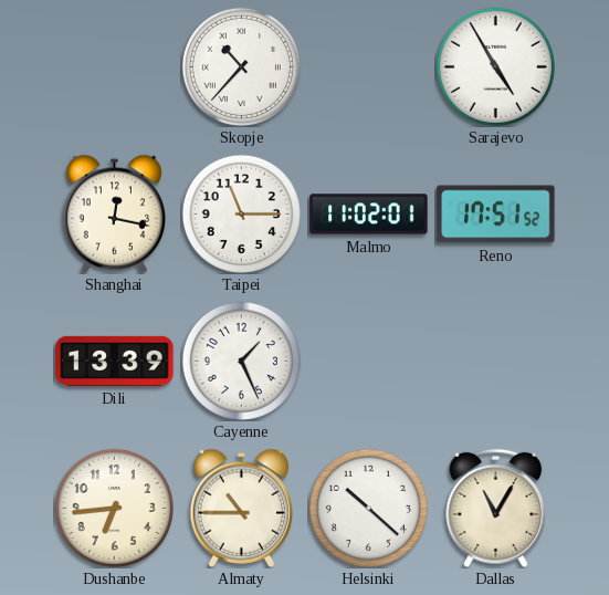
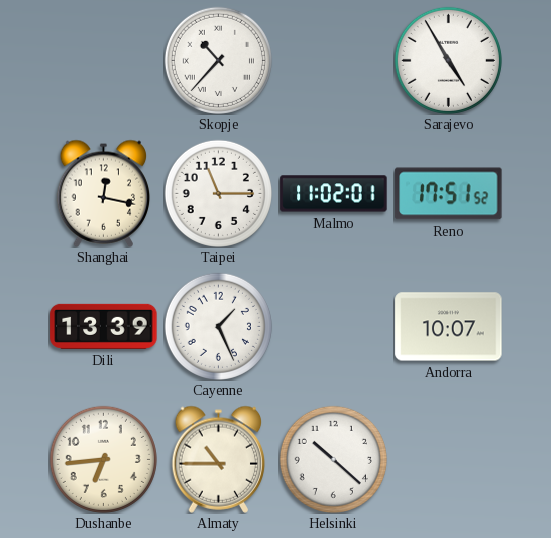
Andorra: none -> 10:07 (449, 327)
Dallas: 11:05 -> none (496, 508)
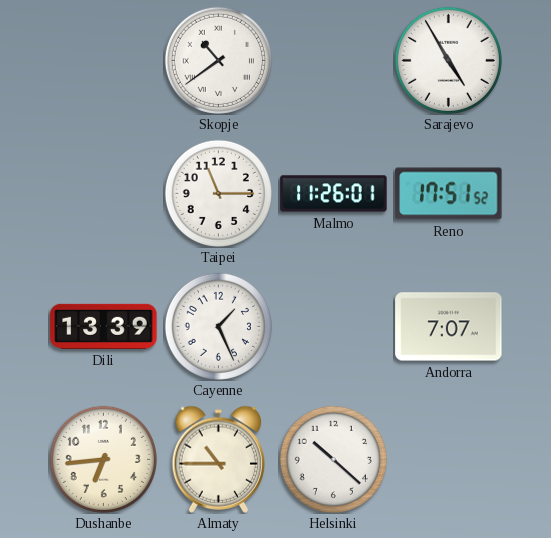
Skopje: 10:37 -> 10:39 (218, 60)
Shanghai: 12:17 -> none (104, 193)
Malmo: 11:02 -> 11:26 (334, 194)
Andorra: 10:07 -> 7:07 (449, 327)
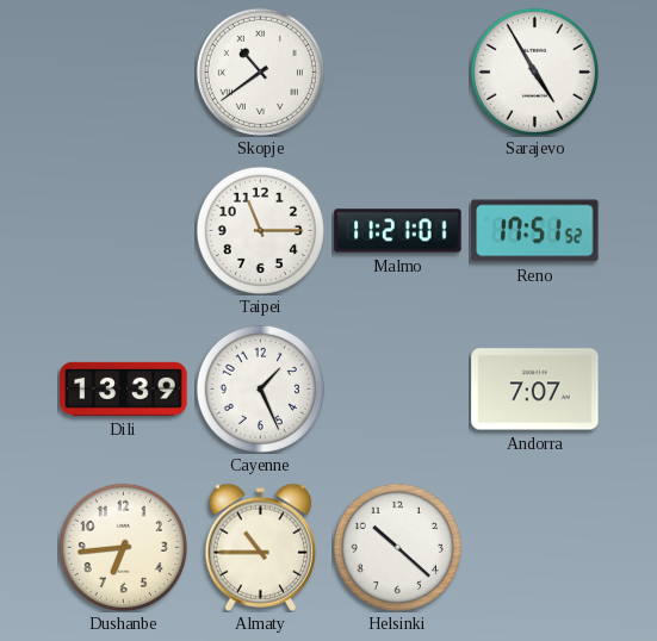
Malmo: 11:26 -> 11:21 (398, 231)
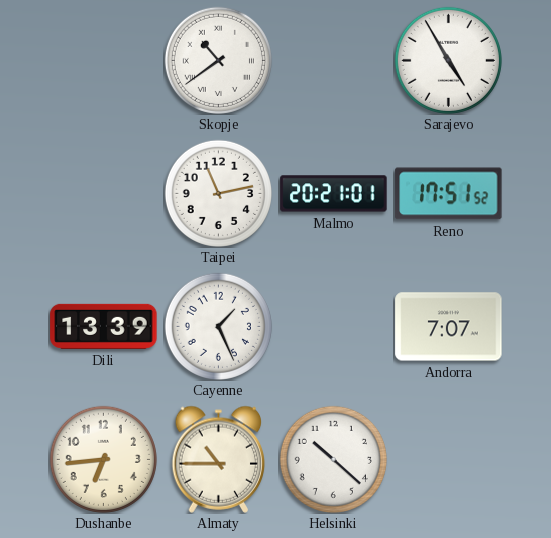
Taipei: 11:15 -> 11:13 (218, 193)
Malmo: 11:21 -> 20:21 (334, 194)
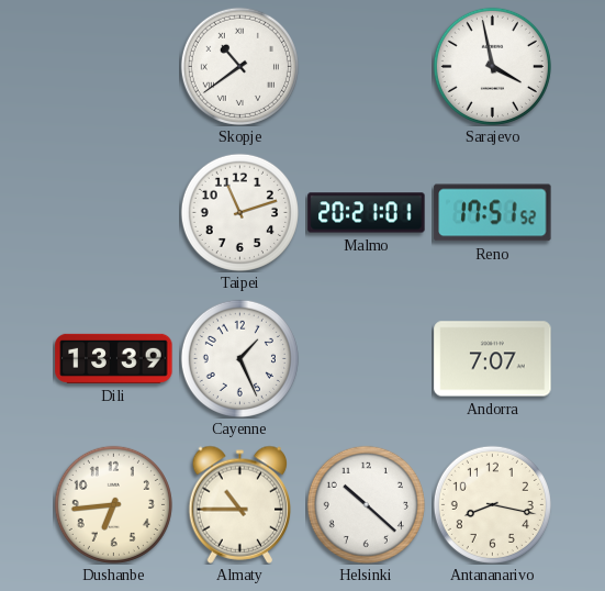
Sarajevo: 4:55 -> 3:58 (492, 66)
Taipei: 11:13 -> 11:12 (239, 212)
Antananarivo: none -> 8:17 (492, 504)
